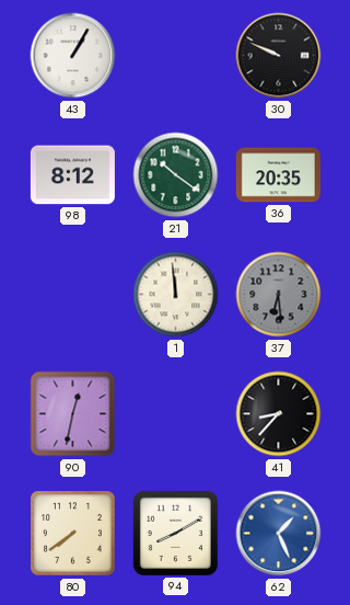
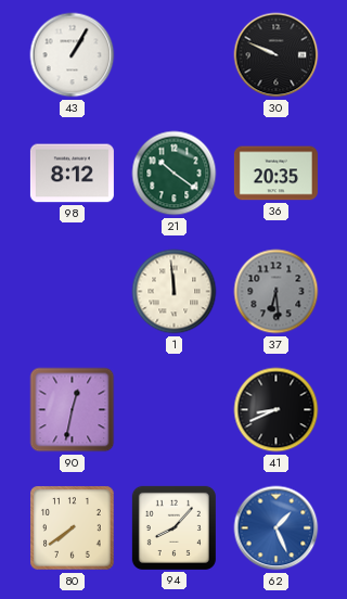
41: 8:37 -> 8:41 (277, 410)
94: 8:10 -> 8:07 (173, 527)
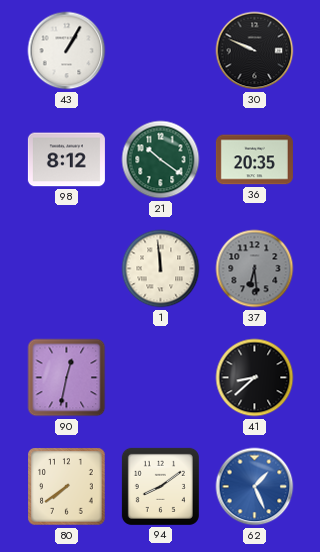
41: 8:41 -> 8:38 (255, 378)
94: 8:07 -> 8:09 (160, 486)
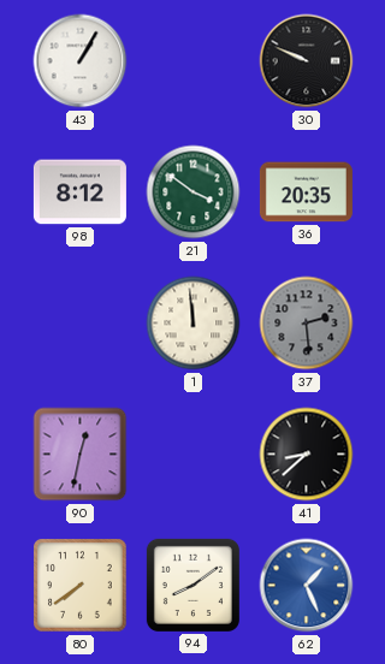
21: 10:21 -> 3:51 (194, 192)
37: 6:29 -> 2:29 (307, 324)
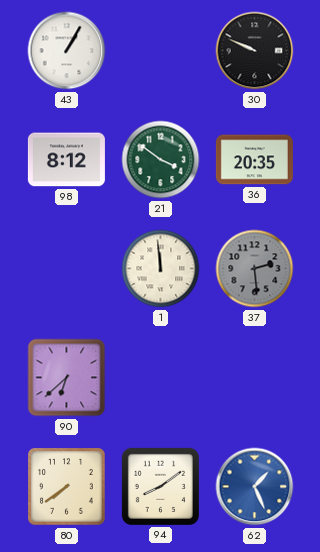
90: 12:32 -> 6:38 (67, 378)
41: 8:38 -> none (307, 455)
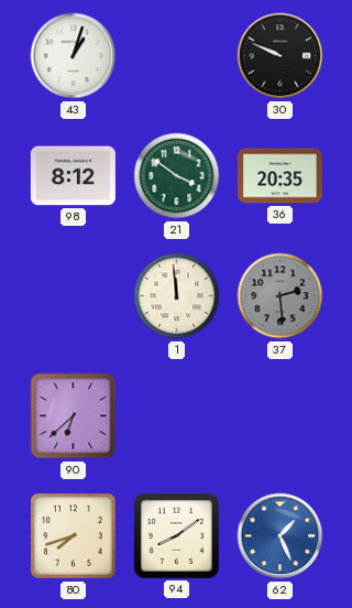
43: 1:05 -> 1:03 (74, 56)
80: 7:39 -> 7:42 (74, 536)
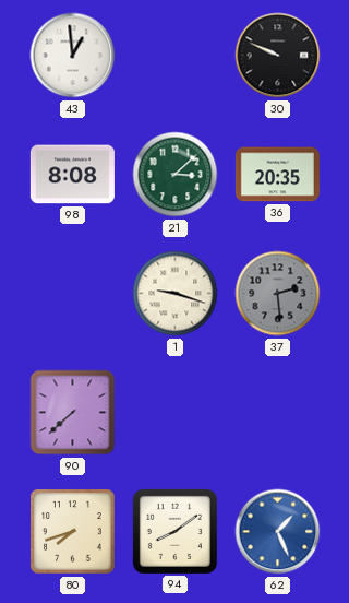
43: 1:03 -> 12:59 (73, 56)
98: 8:12 -> 8:08 (72, 175)
21: 3:51 -> 3:08 (176, 175)
1: 11:59 -> 9:18 (176, 294)
90: 6:38 -> 7:38 (73, 413)
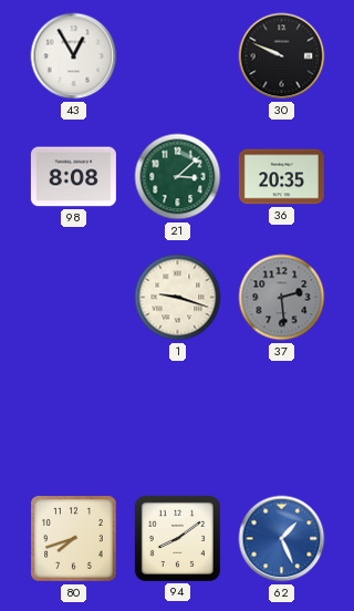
43: 12:59 -> 12:55 (74, 56)
90: 7:38 -> none (73, 413)
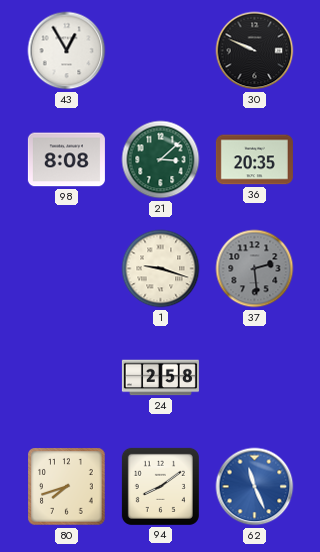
24: none -> 2:58 (160, 378)
62: 1:26 -> 11:26 (255, 487)
